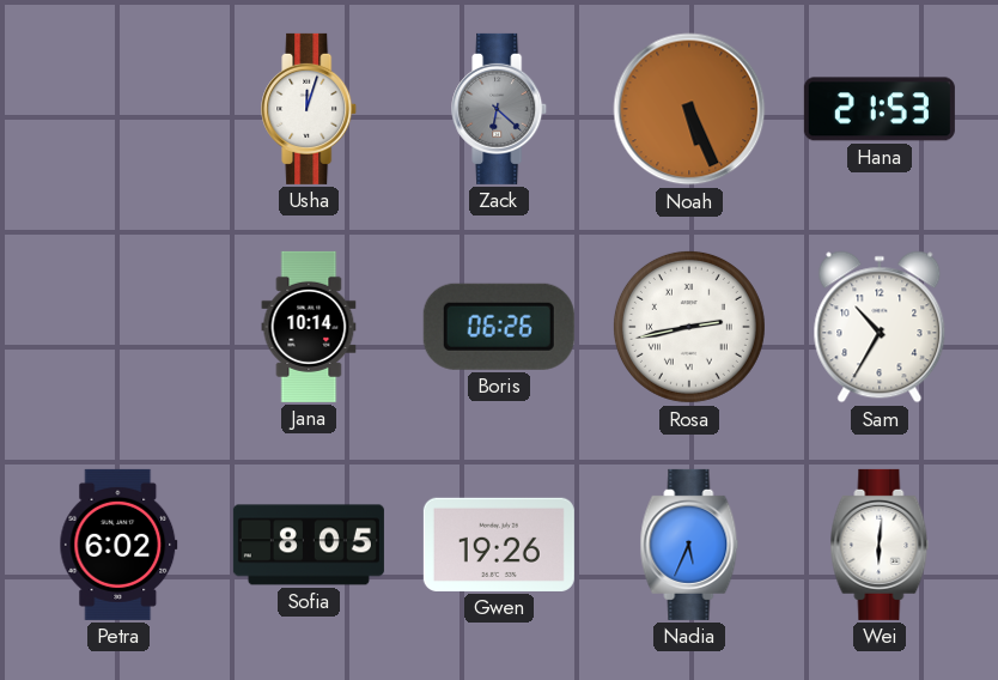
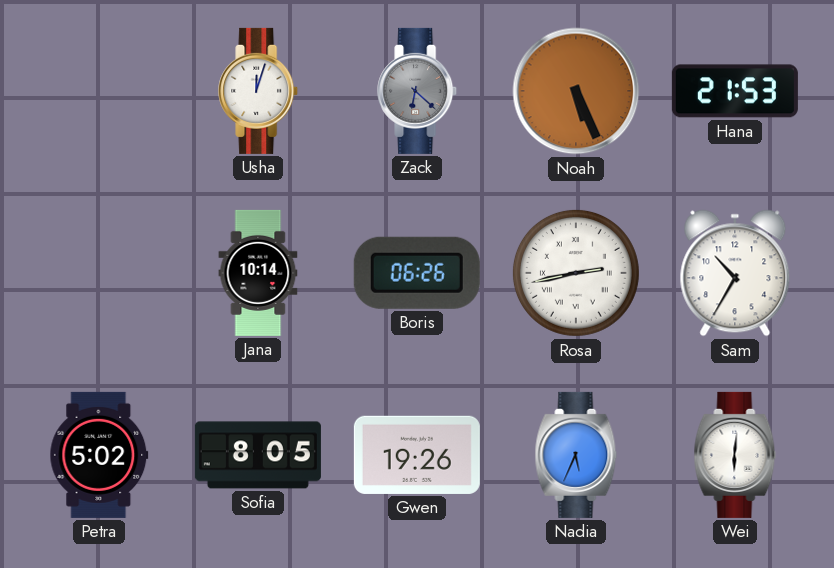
Petra: 6:02 -> 5:02 (99, 455)
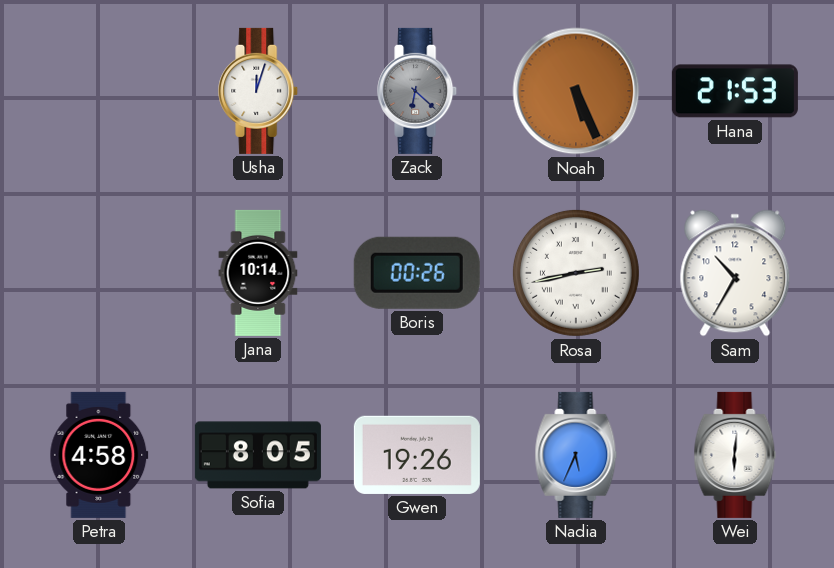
Boris: 06:26 -> 00:26 (417, 273)
Petra: 5:02 -> 4:58 (99, 455)
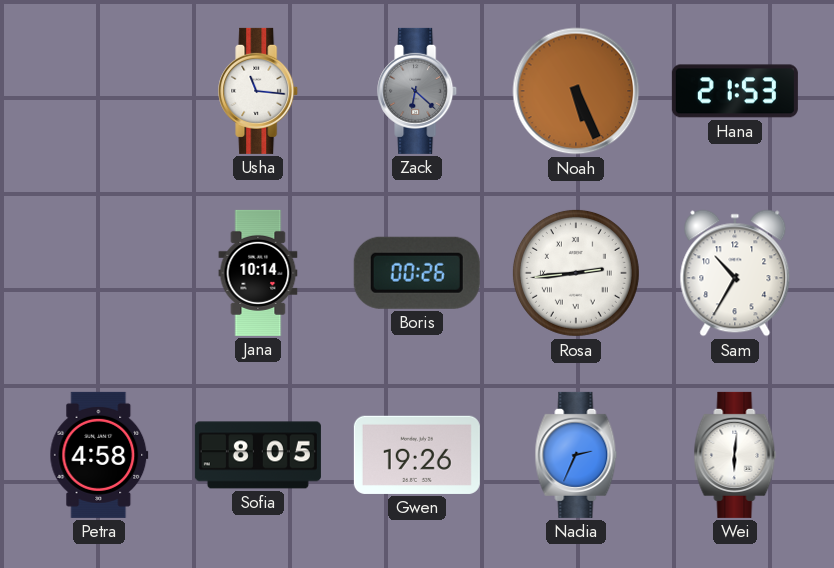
Usha: 12:03 -> 11:16 (259, 91)
Rosa: 2:43 -> 2:44 (576, 273)
Nadia: 5:34 -> 2:34 (576, 455)
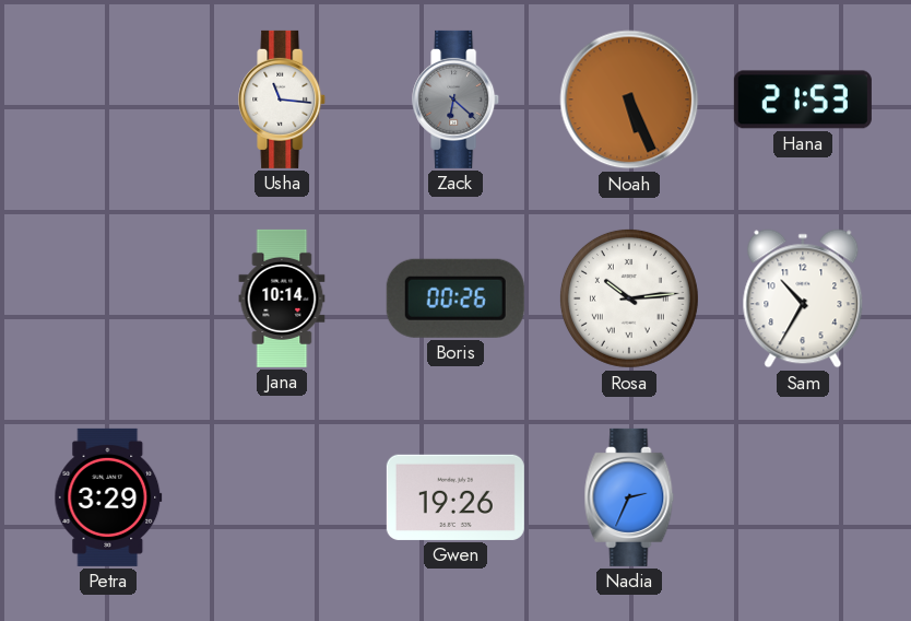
Rosa: 2:44 -> 10:14 (629, 298)
Petra: 4:58 -> 3:29 (108, 497)
Sofia: 8:05 -> none (258, 455)
Wei: 6:01 -> none (735, 455)
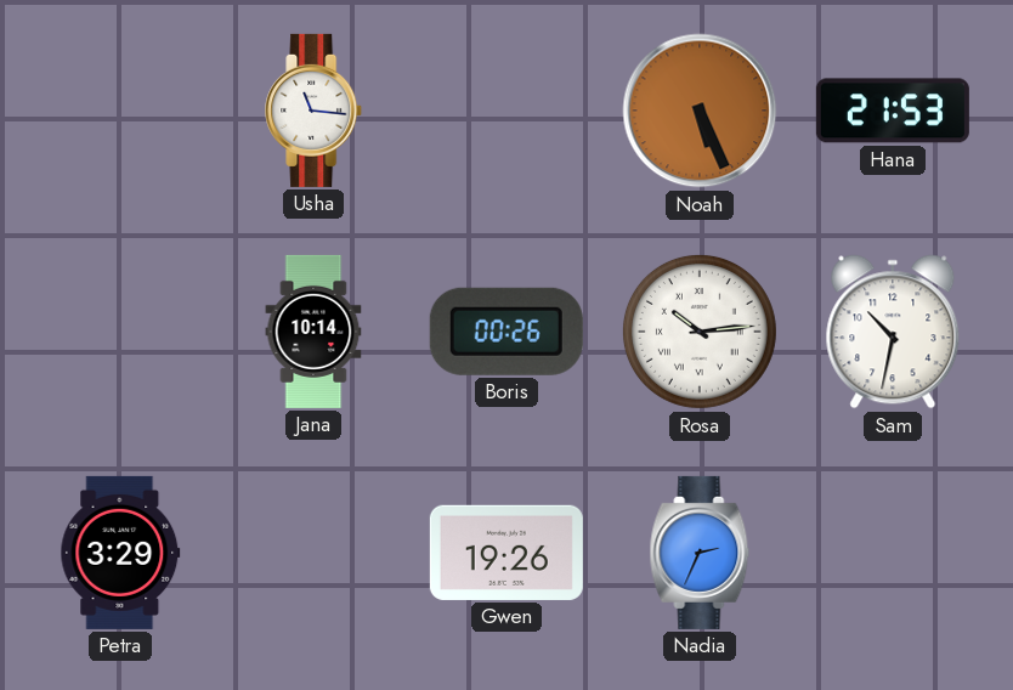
Zack: 6:22 -> none (457, 99)
Sam: 10:35 -> 10:32 (893, 332)
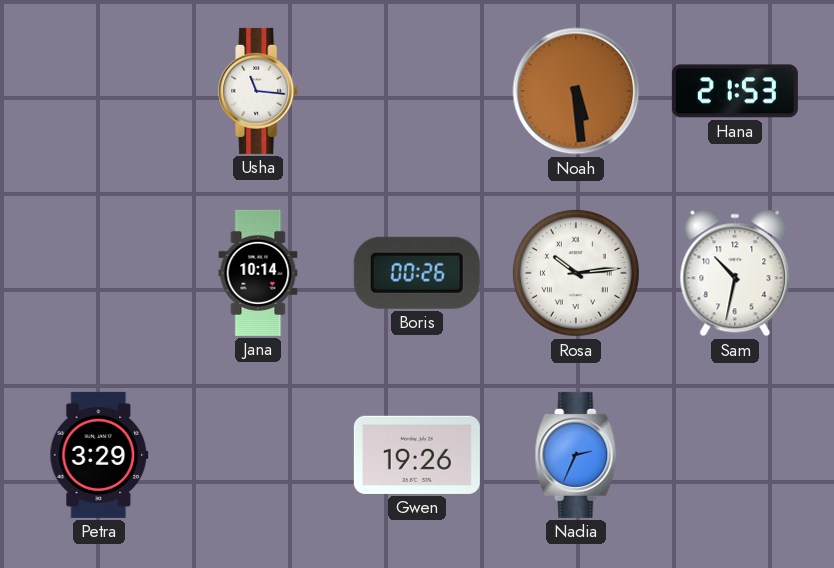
Noah: 5:26 -> 5:29 (576, 91)
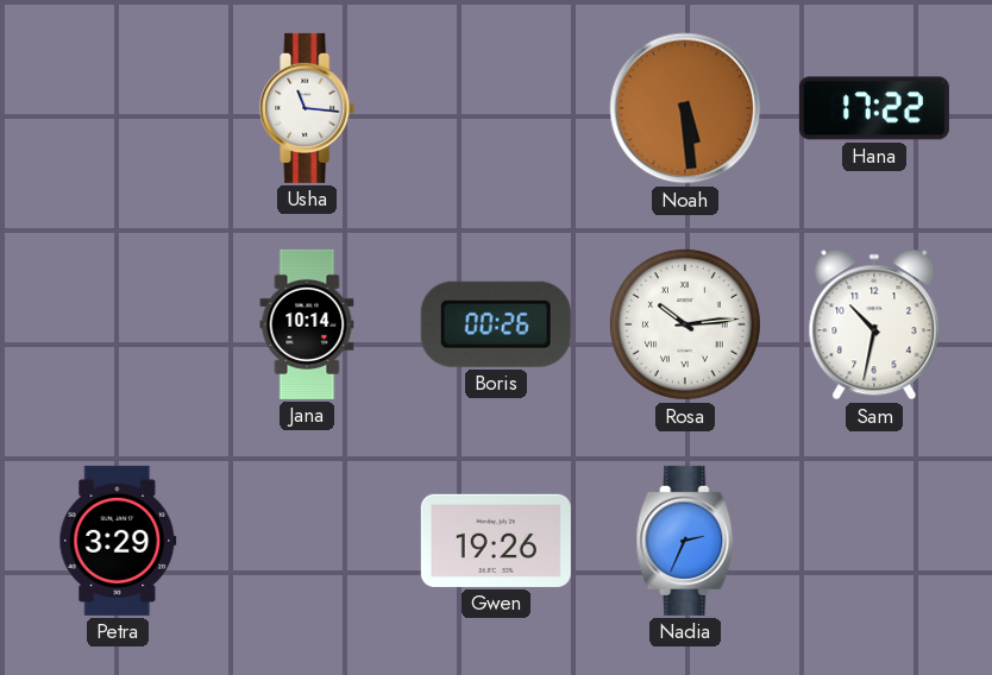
Hana: 21:53 -> 17:22 (874, 108)
